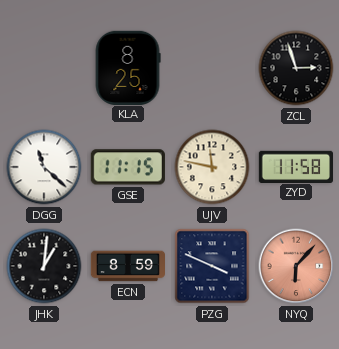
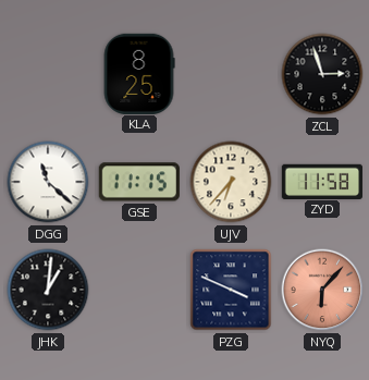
UJV: 11:47 -> 6:37 (231, 182)
ECN: 8:59 -> none (127, 266)
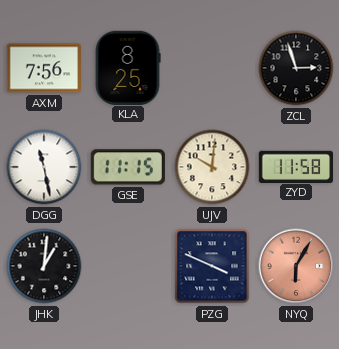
AXM: none -> 7:56 (43, 68)
DGG: 11:22 -> 11:28 (44, 167)
UJV: 6:37 -> 10:01 (212, 167)
NYQ: 6:07 -> 6:05 (296, 266)
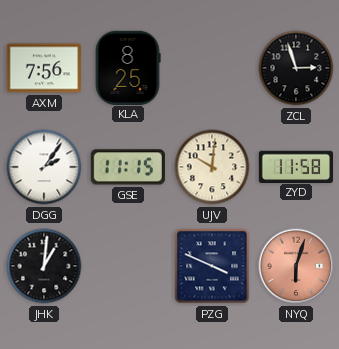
DGG: 11:28 -> 2:06 (44, 167)
NYQ: 6:05 -> 6:03 (296, 266)
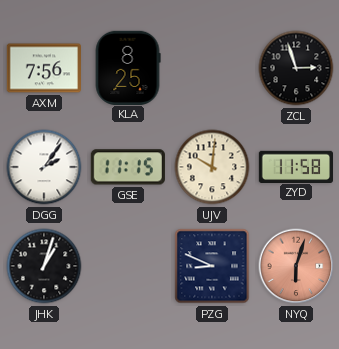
JHK: 1:01 -> 1:03 (44, 266)
PZG: 3:49 -> 8:49 (212, 266)
